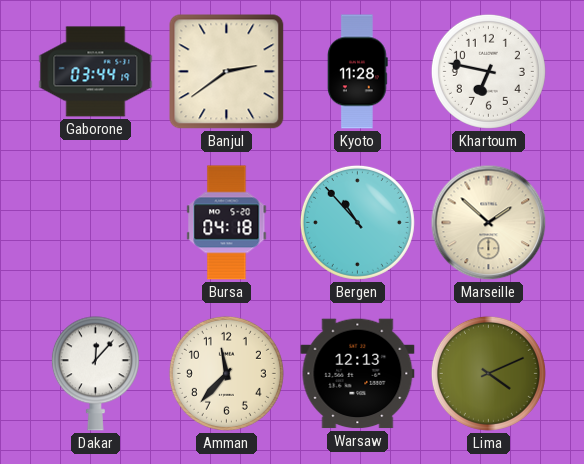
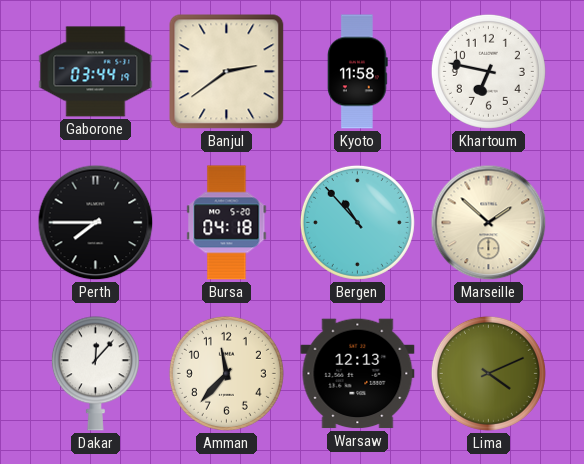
Kyoto: 11:28 -> 11:58 (358, 72)
Perth: none -> 7:45 (96, 223)
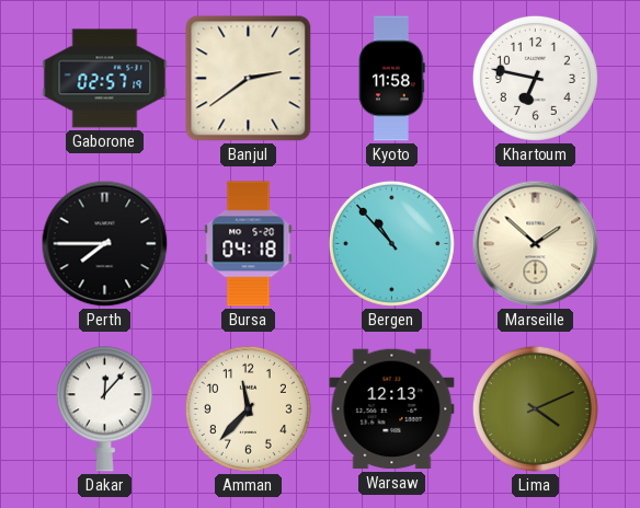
Gaborone: 03:44 -> 02:57 (105, 79)
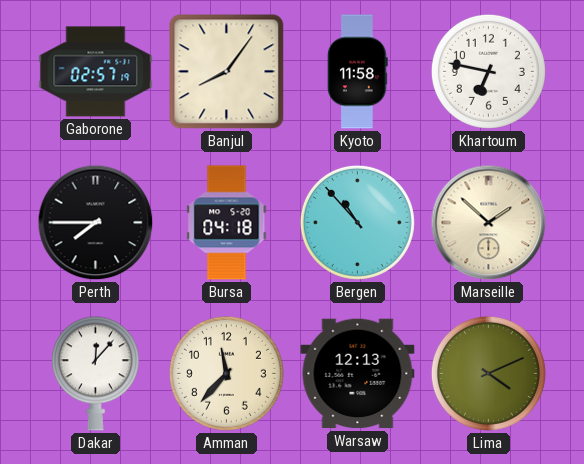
Banjul: 2:39 -> 8:06 (227, 72)
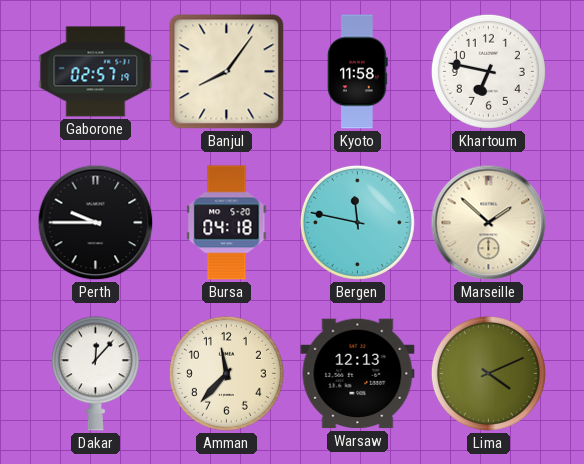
Perth: 7:45 -> 9:45 (96, 223)
Bergen: 10:53 -> 11:47 (357, 222)
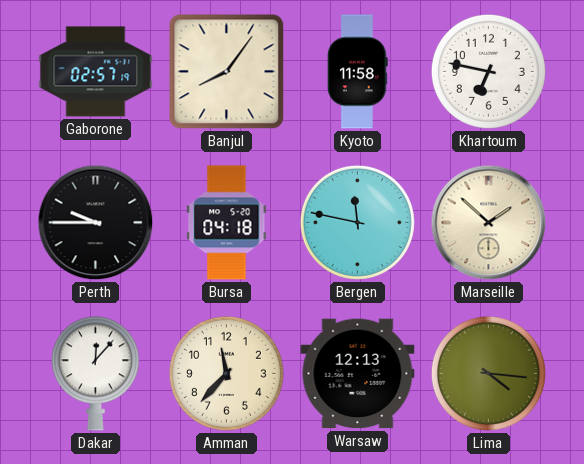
Lima: 4:11 -> 4:16 (488, 373)
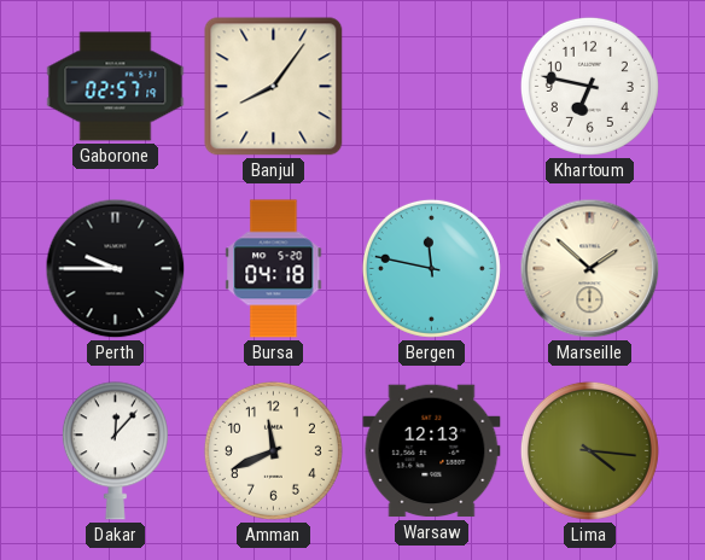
Kyoto: 11:58 -> none (358, 72)
Amman: 11:37 -> 11:41 (273, 450)
